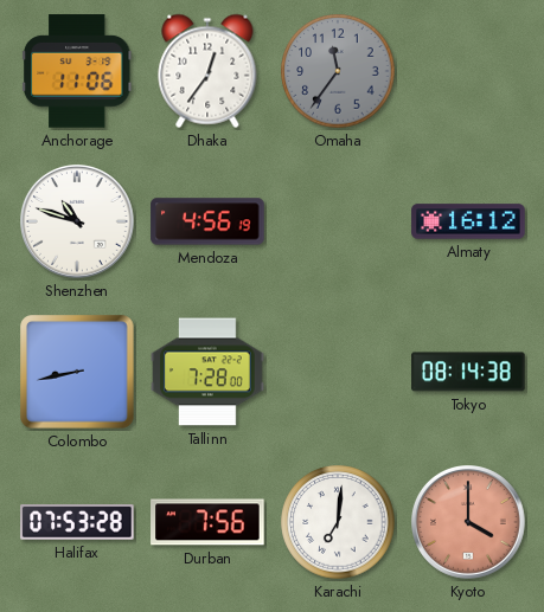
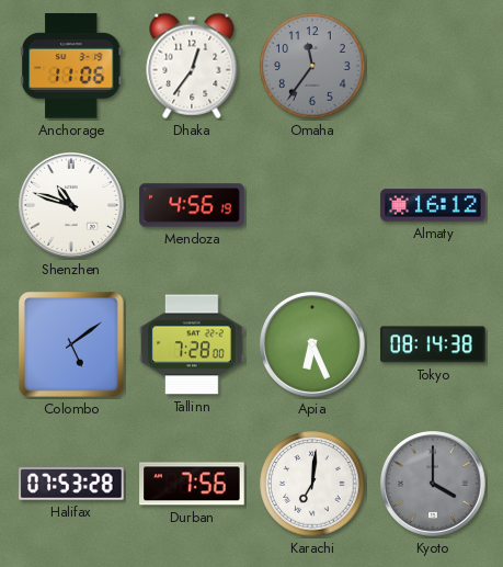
Colombo: 8:43 -> 5:09 (71, 344)
Apia: none -> 6:26 (313, 345)
Kyoto dial: salmon -> grey (434, 485)
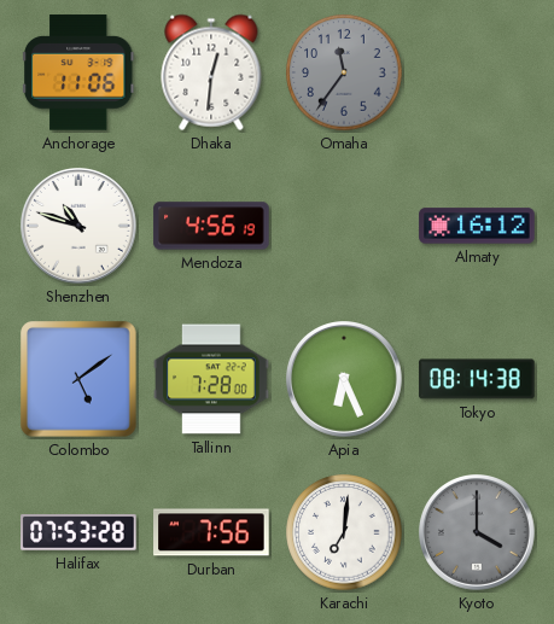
Dhaka: 12:36 -> 12:31 (211, 72)
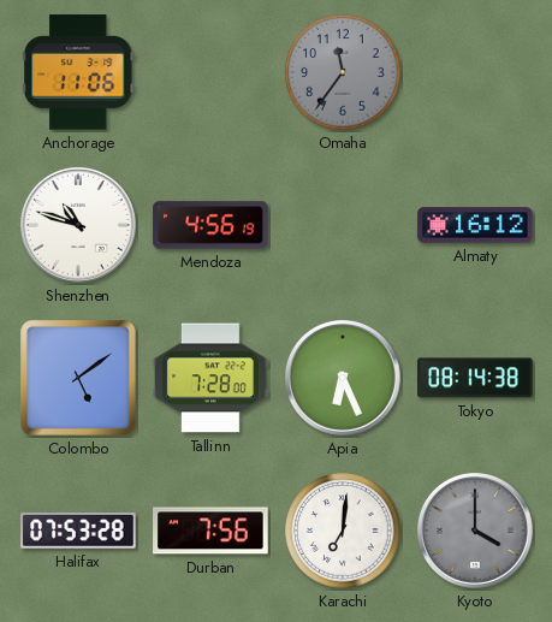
Dhaka: 12:31 -> none (211, 72)
